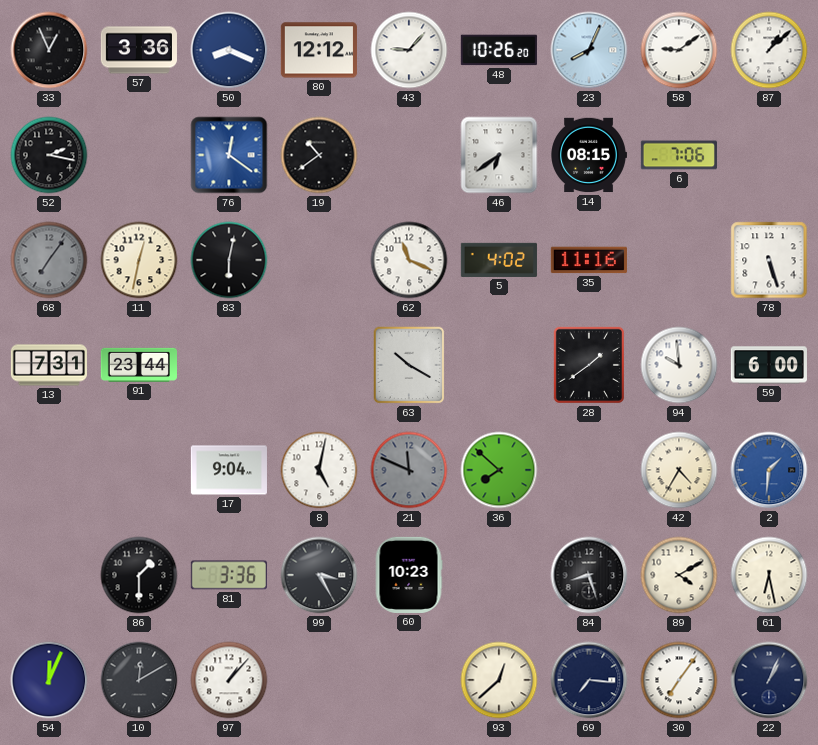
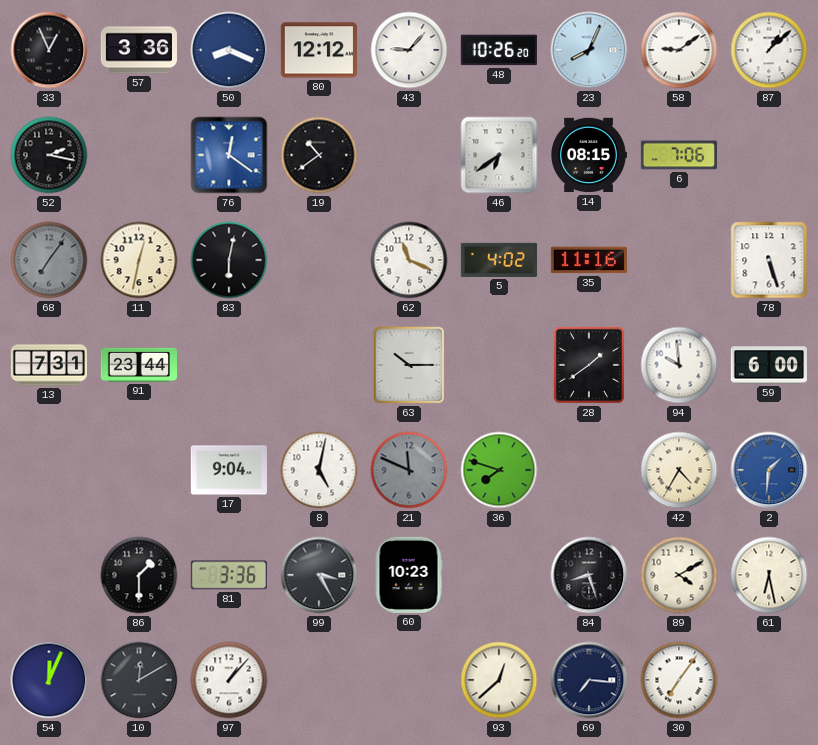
63: 10:20 -> 10:15 (409, 365)
36: 7:52 -> 7:48 (499, 470)
22: 1:04 -> none (769, 680)
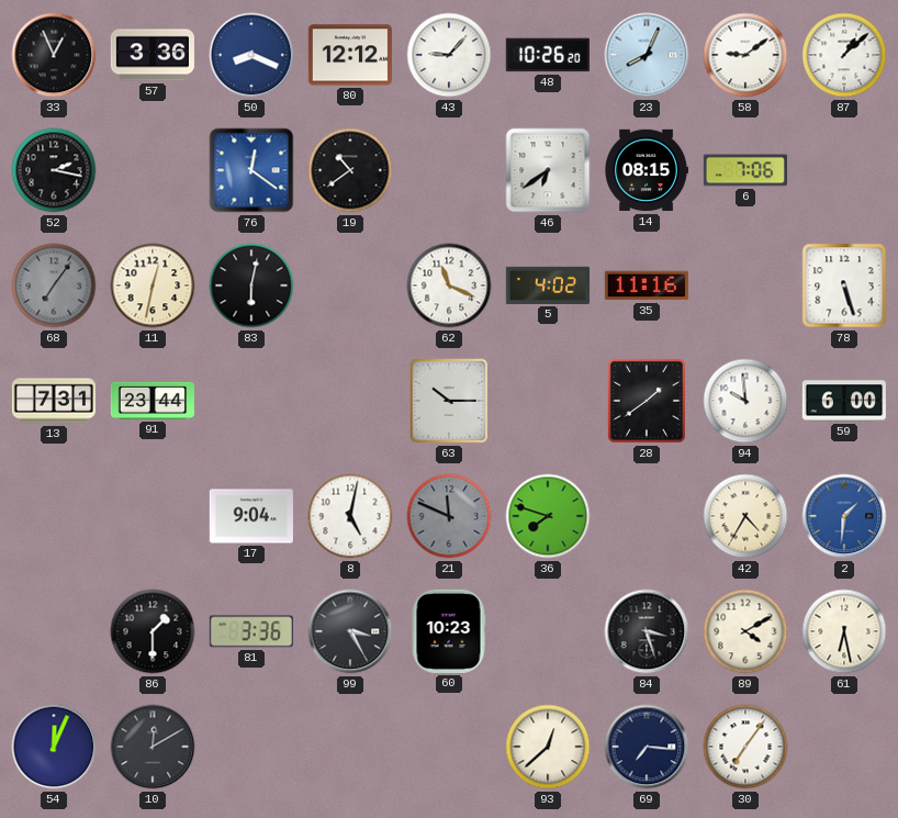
84: 8:27 -> 3:27 (647, 631)
97: 1:07 -> none (229, 680)
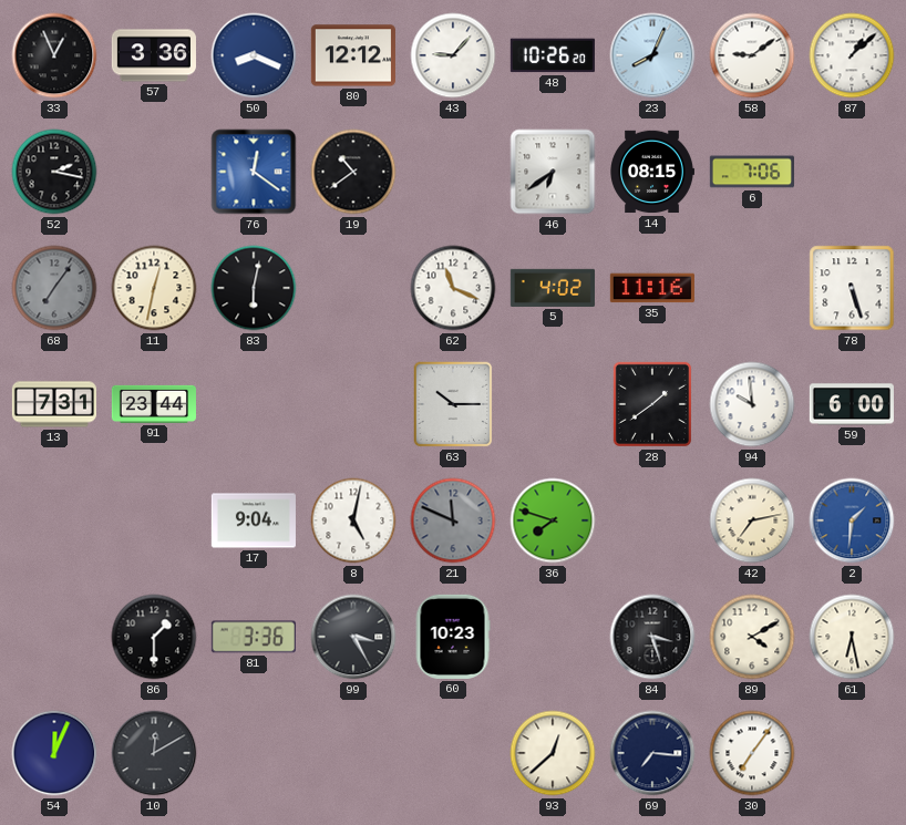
42: 4:35 -> 7:13 (752, 520)
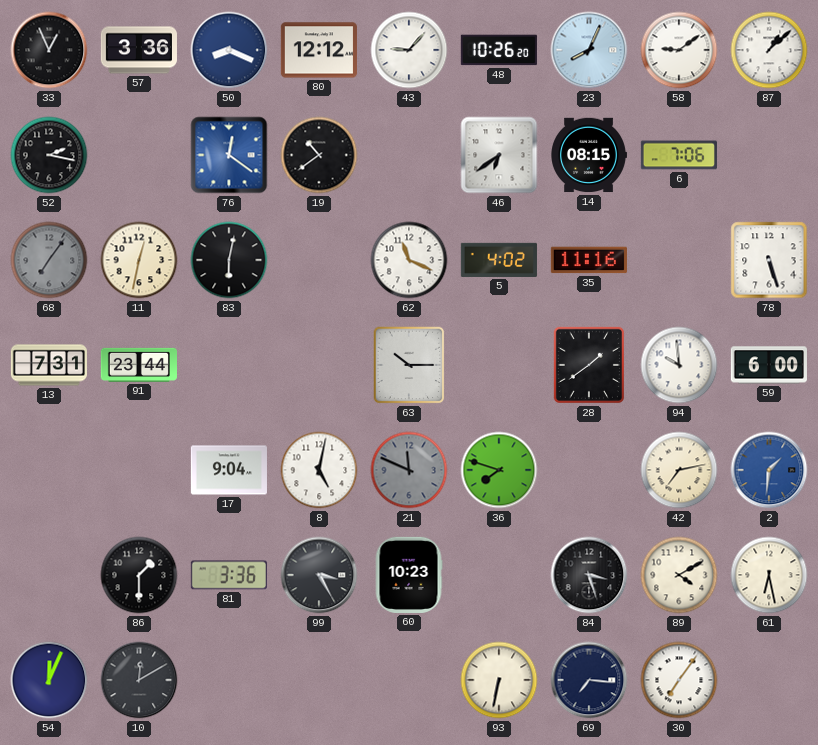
93: 12:38 -> 6:32 (499, 680)
